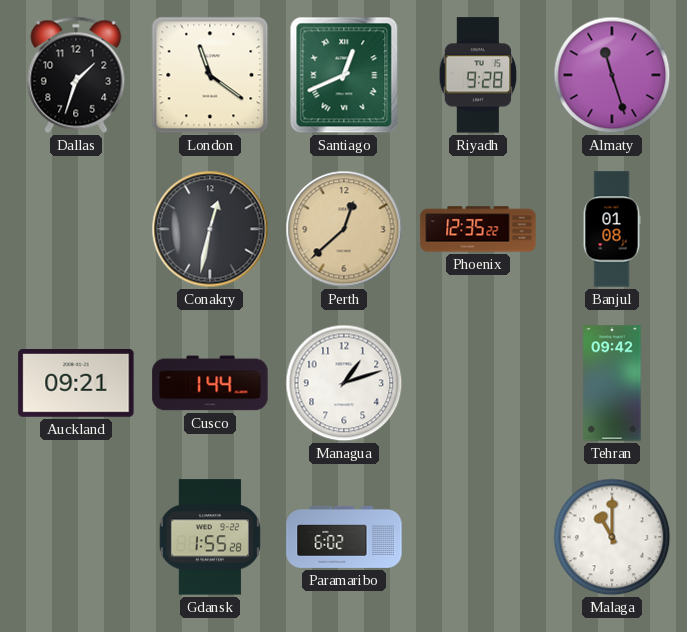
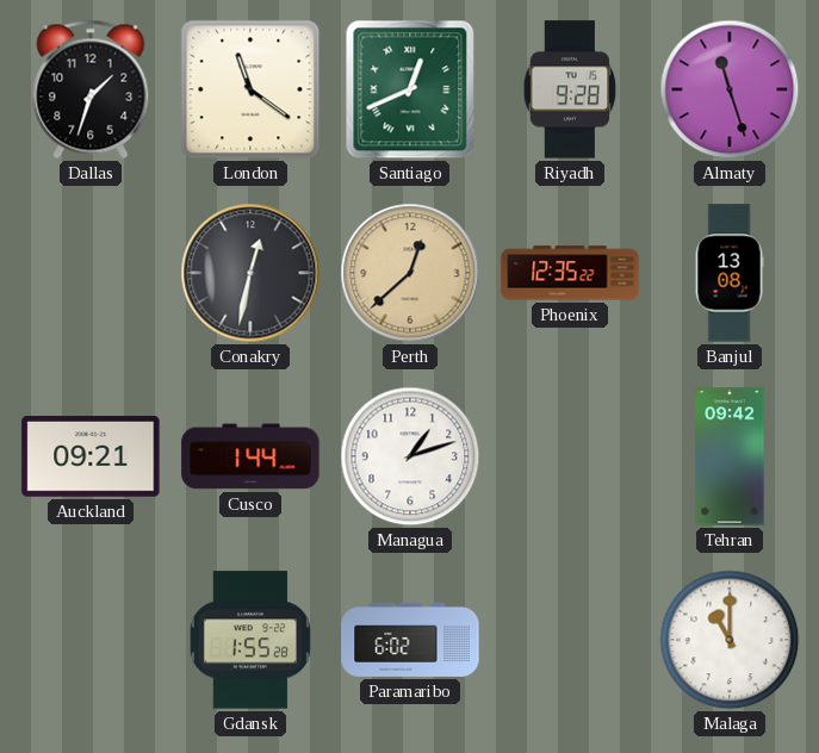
Banjul: 01:08 -> 13:08 (730, 273)
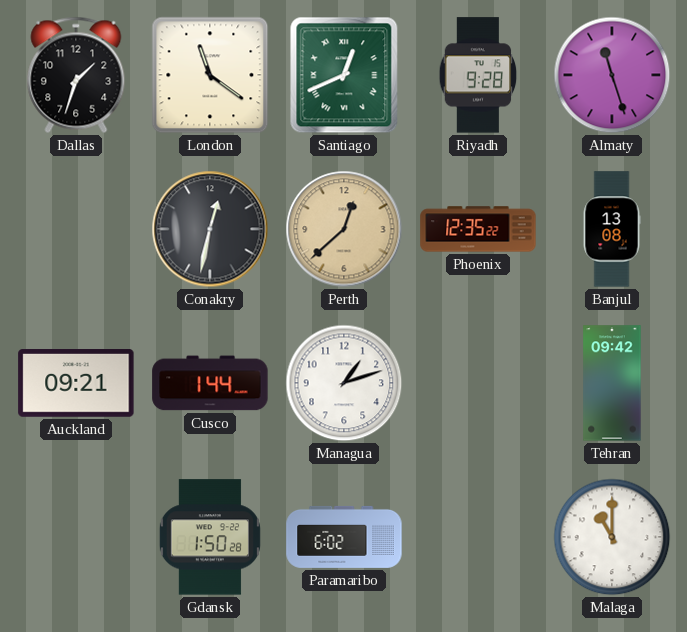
Gdansk: 1:55 -> 1:50 (210, 537)
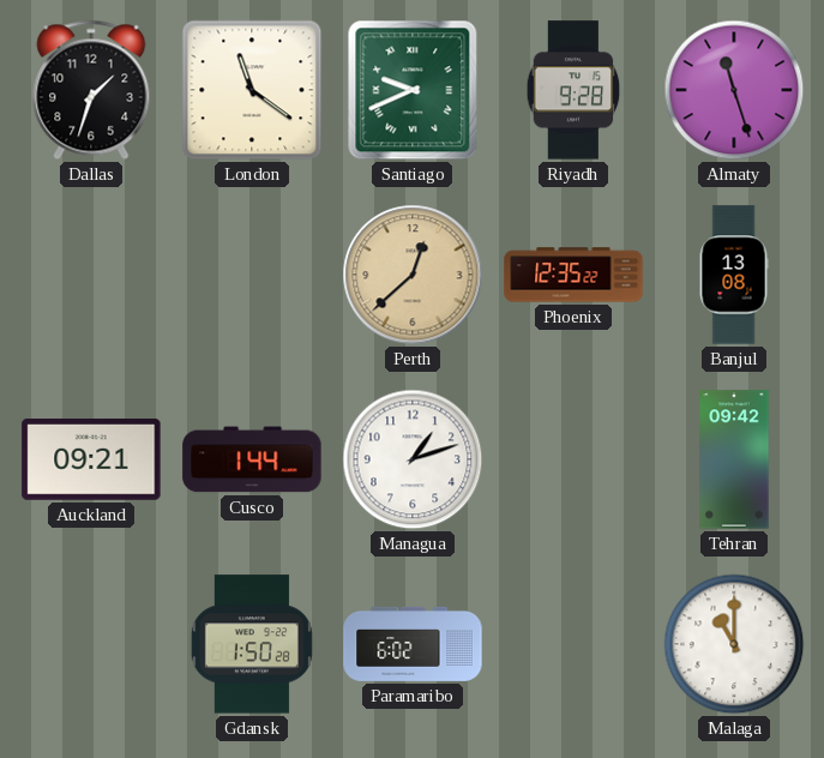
Santiago: 12:41 -> 9:41 (413, 90)
Conakry: 12:32 -> none (210, 229)
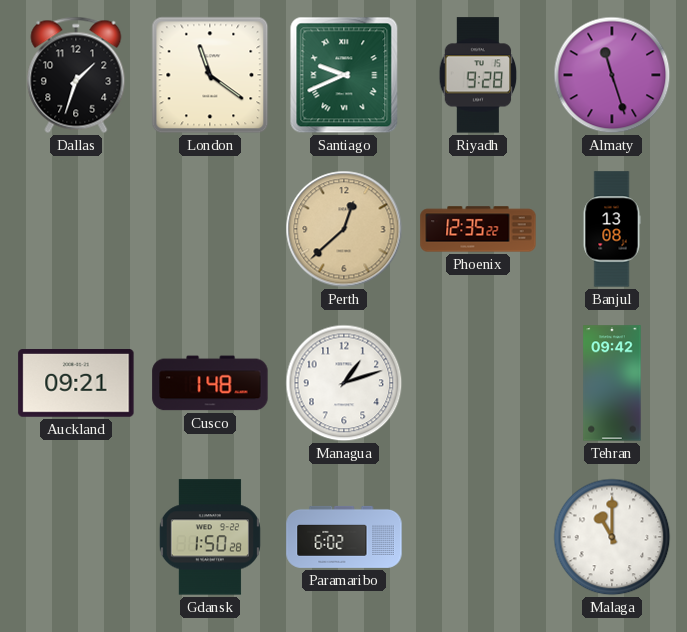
Cusco: 1:44 -> 1:48 (210, 383)
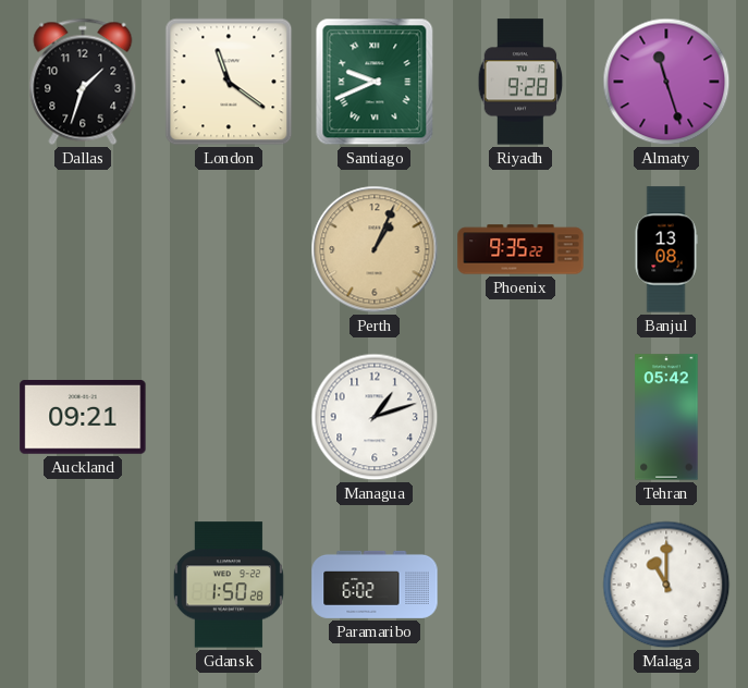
Perth: 12:38 -> 1:04 (375, 249)
Phoenix: 12:35 -> 9:35 (520, 249)
Cusco: 1:48 -> none (210, 383)
Tehran: 09:42 -> 05:42 (666, 417)
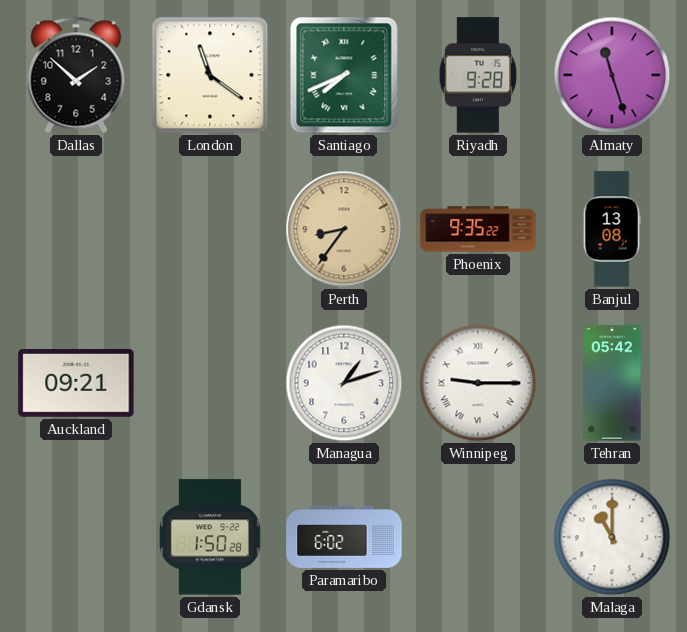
Dallas: 1:33 -> 1:52 (76, 75)
Santiago: 9:41 -> 7:41 (344, 75)
Perth: 1:04 -> 8:36 (344, 229)
Winnipeg: none -> 9:15 (478, 383)
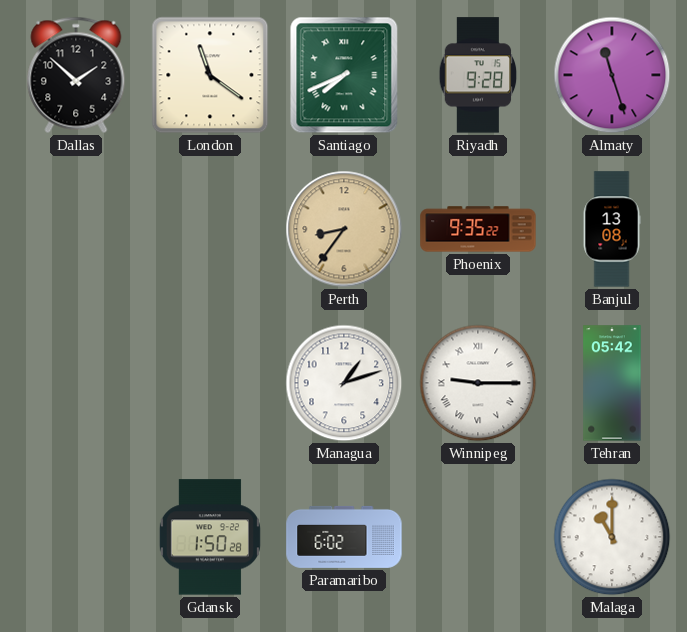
Auckland: 09:21 -> none (76, 384)
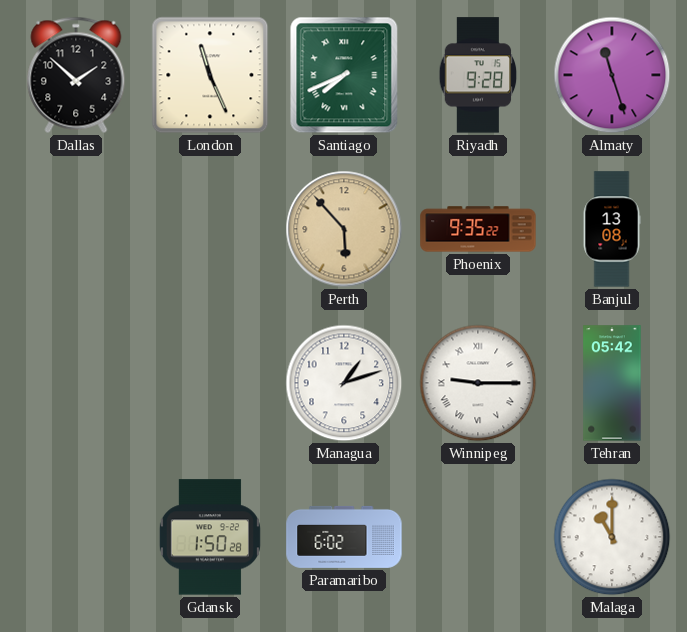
London: 11:21 -> 11:26 (210, 75)
Perth: 8:36 -> 5:53 (344, 229)
